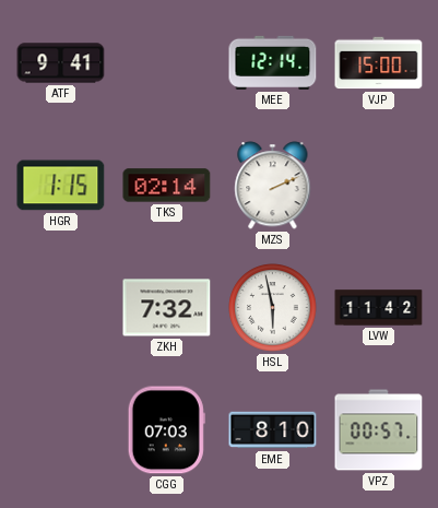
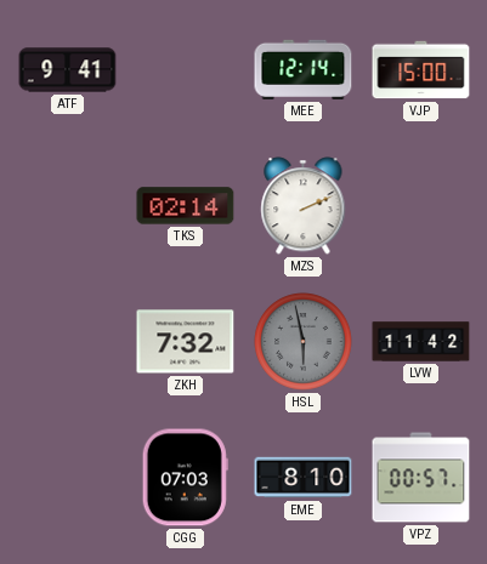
HGR: 1:15 -> none (61, 186)
HSL dial: white -> grey (304, 342)
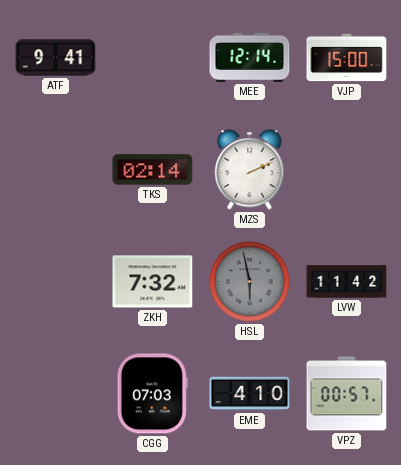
EME: 8:10 -> 4:10 (250, 394)
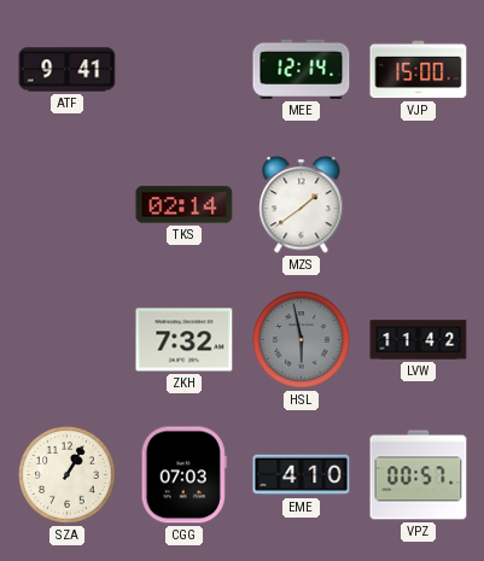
MZS: 2:11 -> 1:39 (302, 205)
SZA: none -> 1:05 (68, 475)
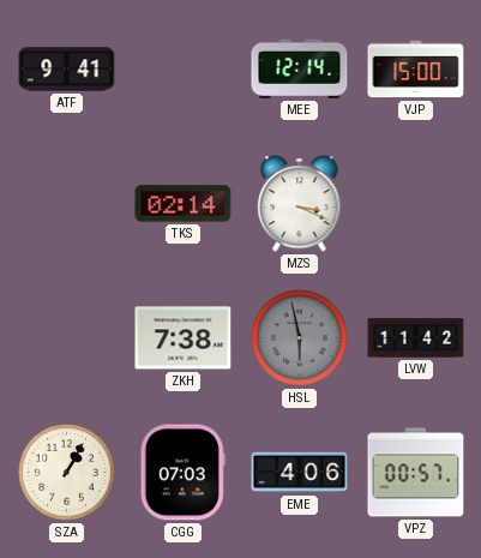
MZS: 1:39 -> 3:19 (300, 204)
ZKH: 7:32 -> 7:38 (184, 338)
EME: 4:10 -> 4:06 (300, 473)
